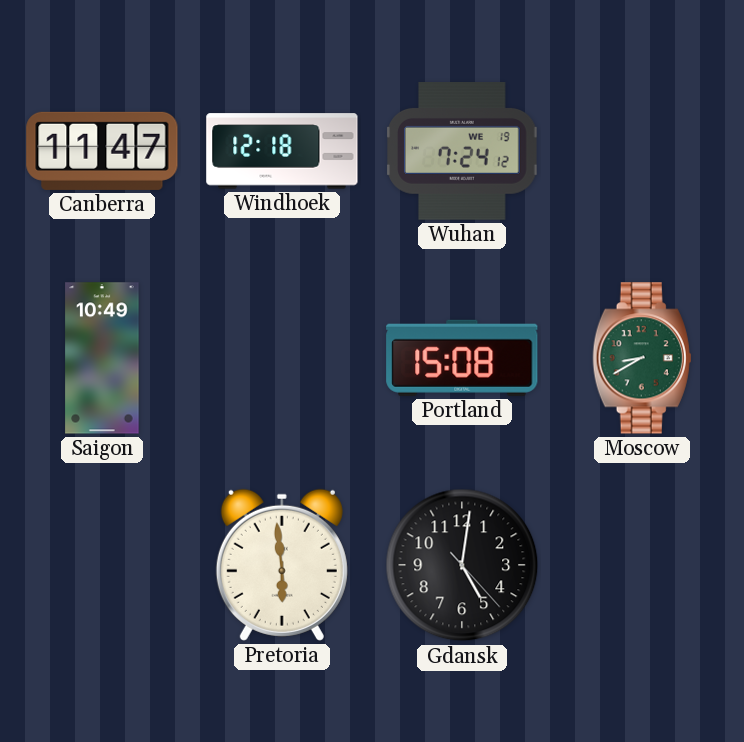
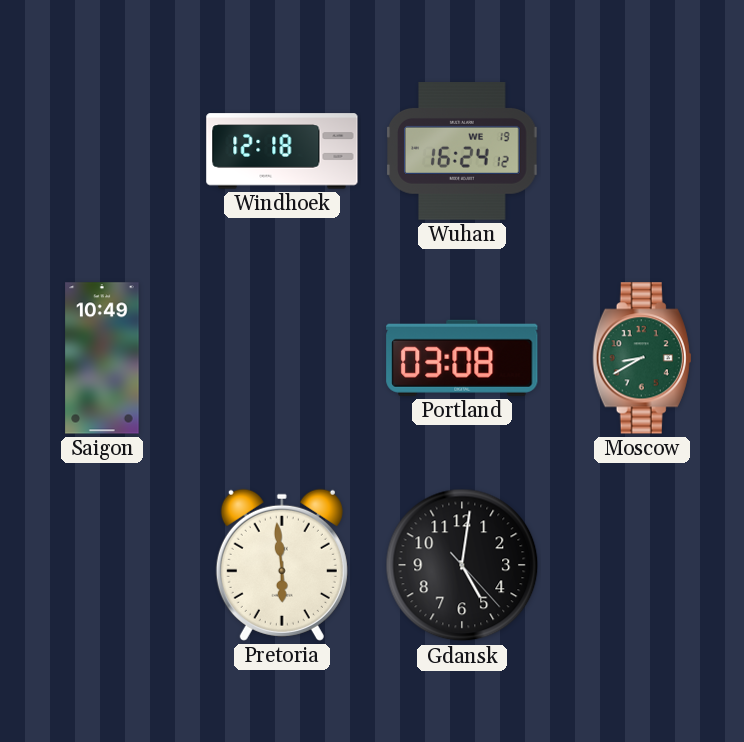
Canberra: 11:47 -> none (102, 151)
Wuhan: 7:24 -> 16:24 (462, 151)
Portland: 15:08 -> 03:08 (462, 358)
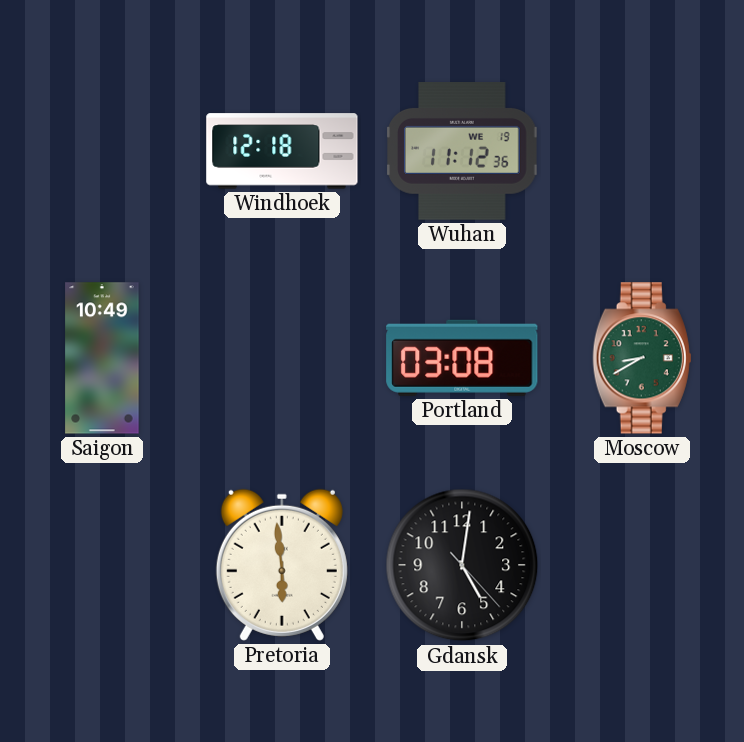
Wuhan: 16:24 -> 11:12 (462, 151)
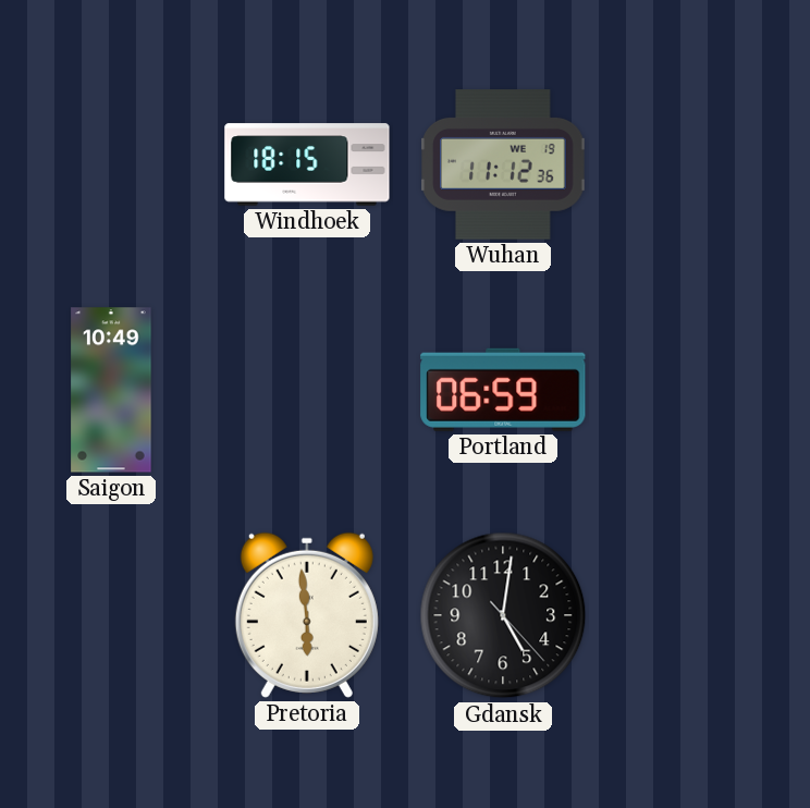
Windhoek: 12:18 -> 18:15 (307, 164)
Portland: 03:08 -> 06:59 (503, 390)
Moscow: 8:40 -> none (642, 358)
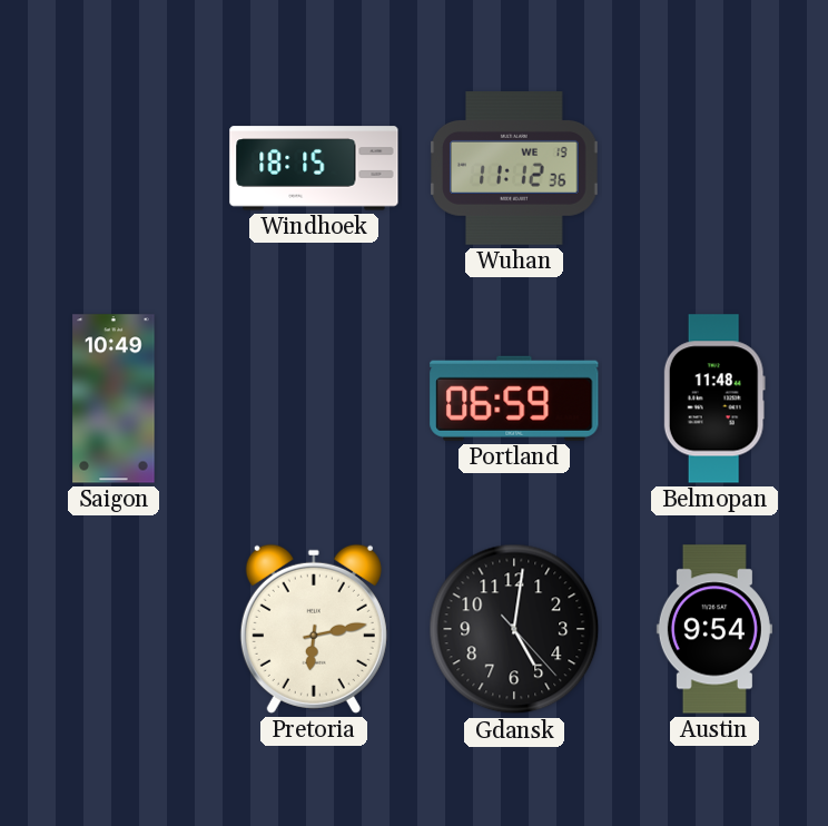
Belmopan: none -> 11:48 (714, 399)
Pretoria: 5:59 -> 6:13 (314, 629)
Austin: none -> 9:54 (714, 629)
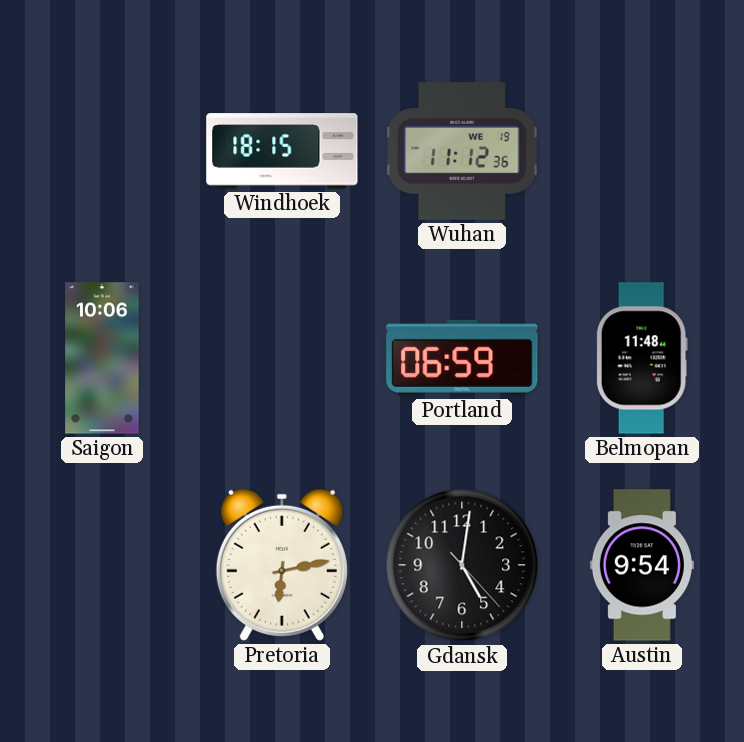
Saigon: 10:49 -> 10:06 (102, 358)
